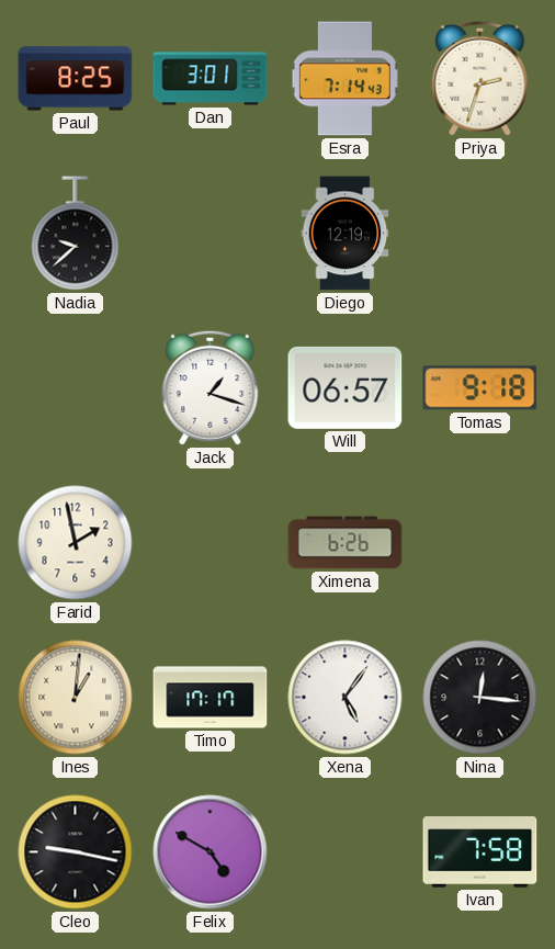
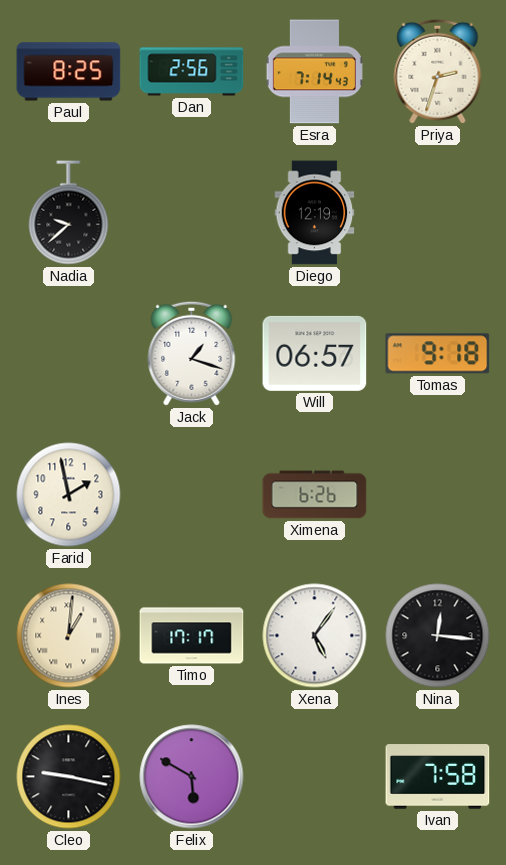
Dan: 3:01 -> 2:56 (192, 72)
Felix: 4:50 -> 5:50 (192, 777)
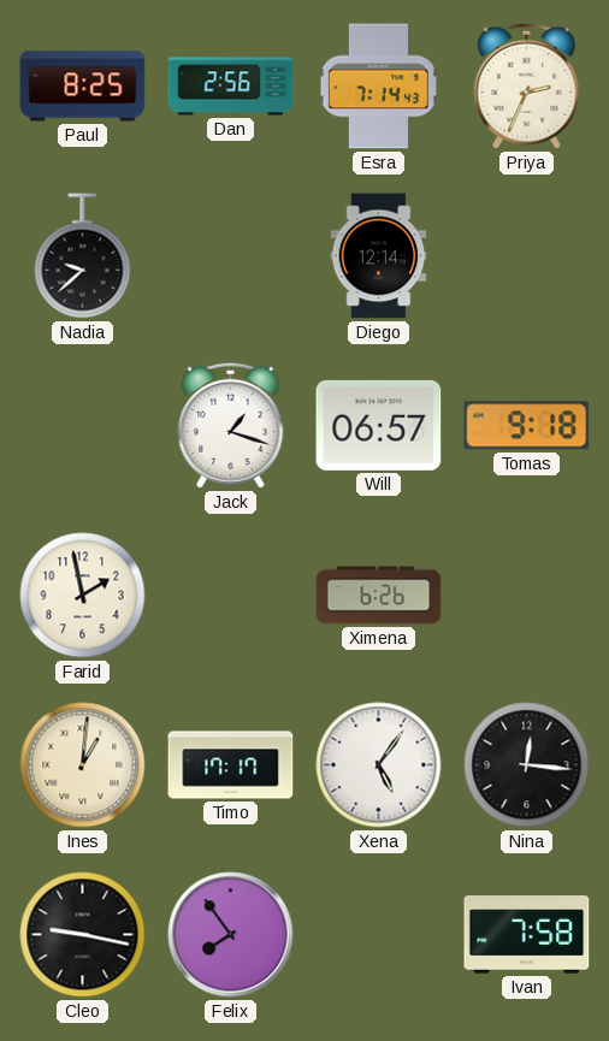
Priya: 2:33 -> 2:34 (527, 85)
Diego: 12:19 -> 12:14 (379, 256)
Felix: 5:50 -> 7:54 (231, 935)
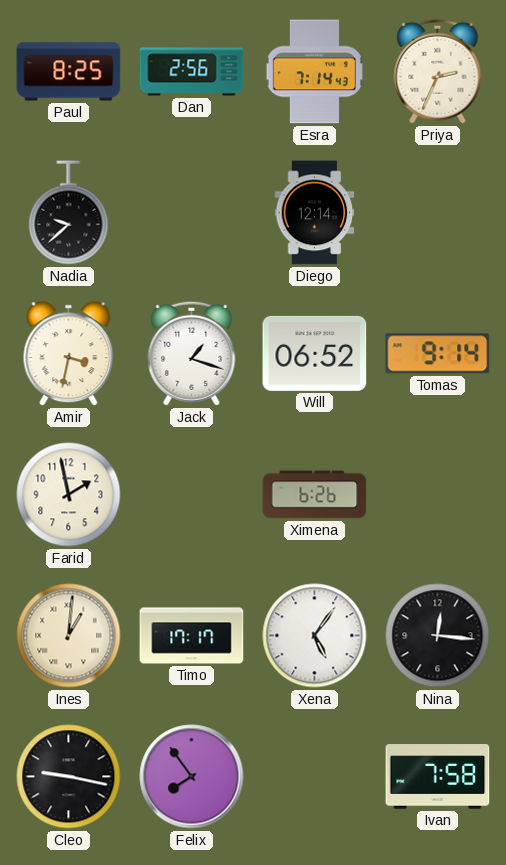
Amir: none -> 3:32 (69, 354)
Will: 06:57 -> 06:52 (315, 353)
Tomas: 9:18 -> 9:14 (438, 354)
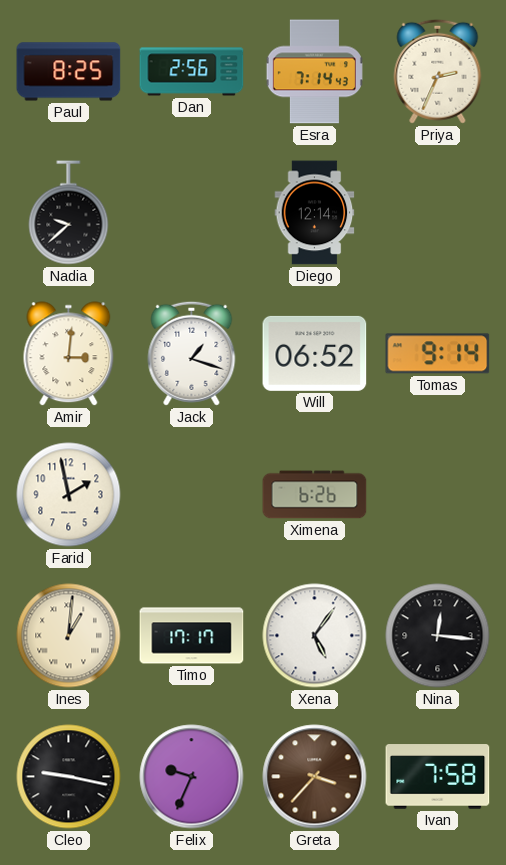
Amir: 3:32 -> 3:01 (69, 354)
Felix: 7:54 -> 9:34 (192, 777)
Greta: none -> 3:37 (315, 777)
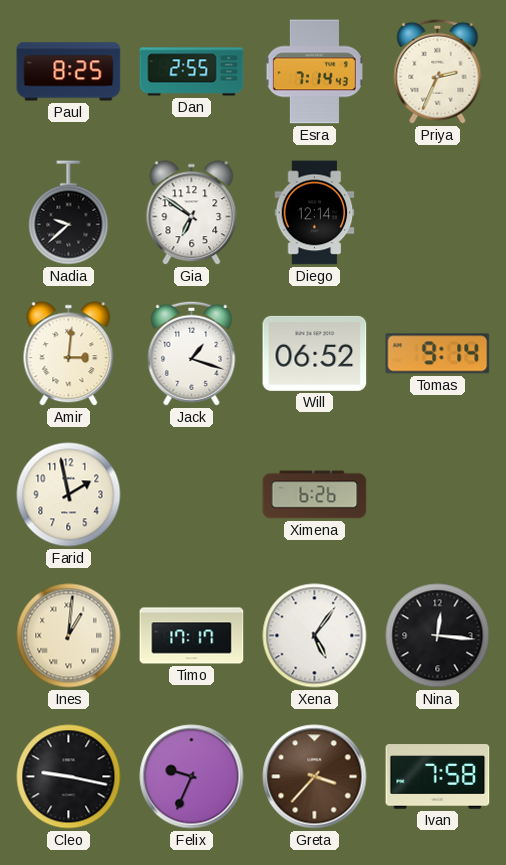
Dan: 2:56 -> 2:55 (192, 72)
Gia: none -> 6:51 (192, 213)
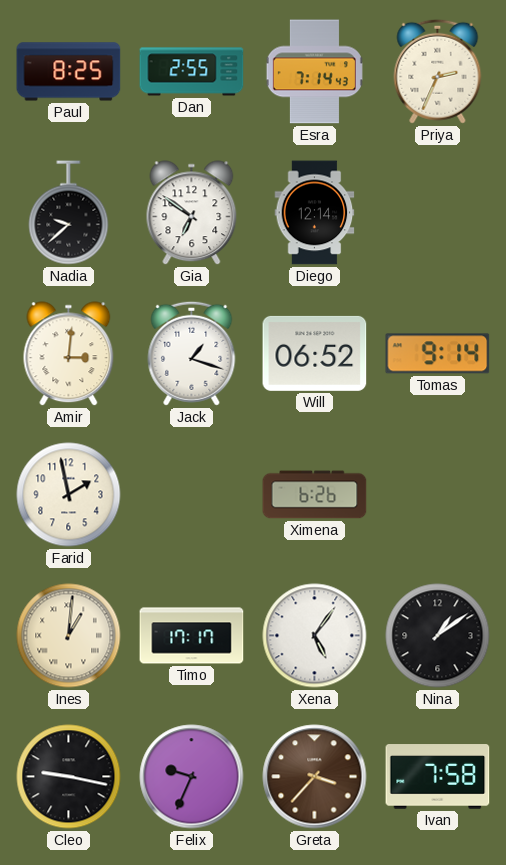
Nina: 12:16 -> 1:09 (438, 636)
